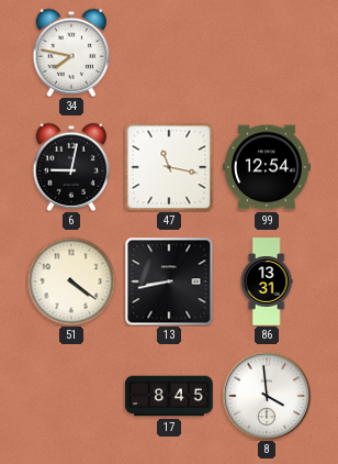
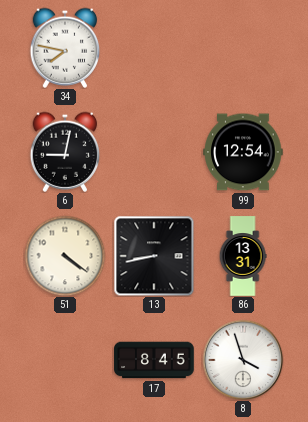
47: 11:17 -> none (169, 167)
8: 3:59 -> 3:57 (243, 360)
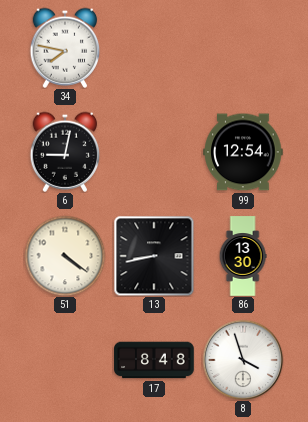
86: 13:31 -> 13:30 (243, 256)
17: 8:45 -> 8:48 (154, 360)
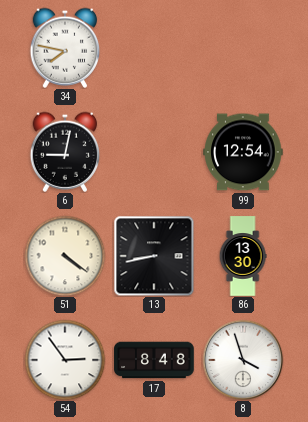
54: none -> 2:54 (65, 360)
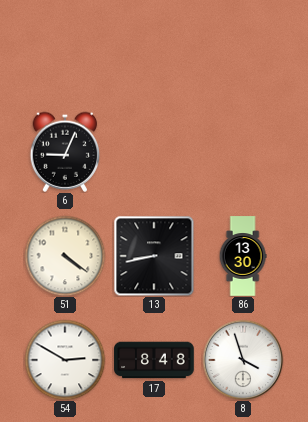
34: 7:47 -> none (65, 48)
6: 9:02 -> 9:04 (65, 152)
99: 12:54 -> none (243, 152)
54: 2:54 -> 2:50 (65, 360)
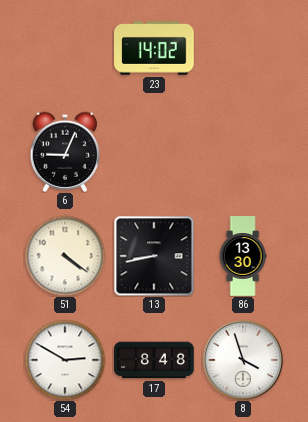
23: none -> 14:02 (154, 48)
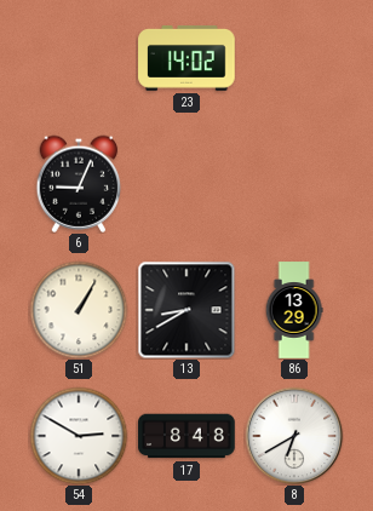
51: 4:21 -> 1:05 (79, 310)
13: 8:43 -> 8:40 (187, 310)
86: 13:30 -> 13:29 (294, 310)
8: 3:57 -> 6:40 (294, 436)
